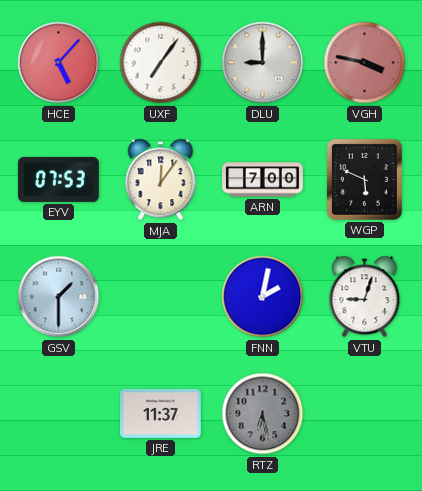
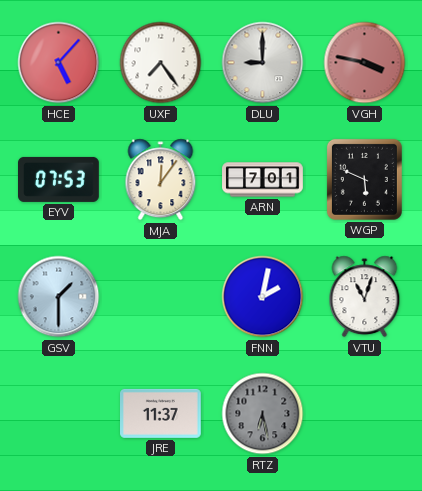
UXF: 7:06 -> 7:24 (161, 63)
ARN: 7:00 -> 7:01 (263, 180)
VTU: 9:03 -> 11:03 (365, 297)
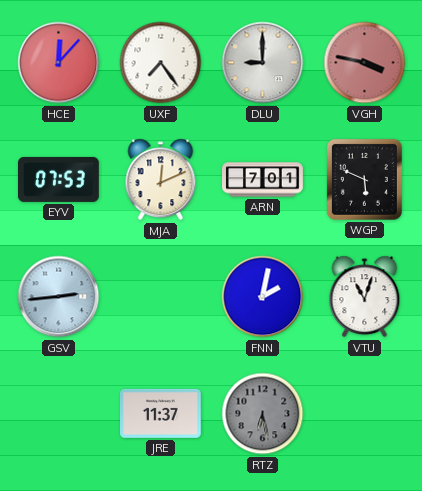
HCE: 5:07 -> 12:07 (59, 63)
MJA: 12:06 -> 12:11 (161, 180)
GSV: 1:30 -> 2:44 (59, 297)
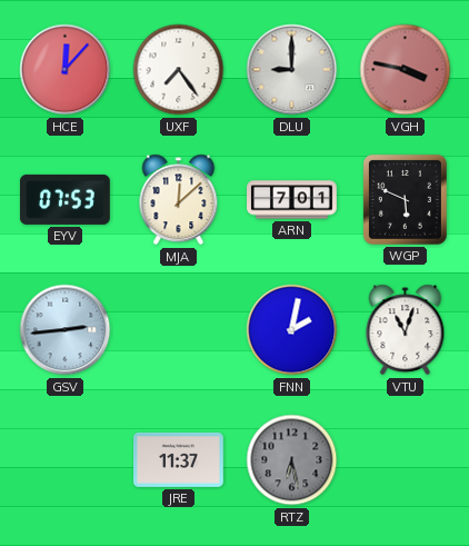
MJA: 12:11 -> 12:08 (179, 200)
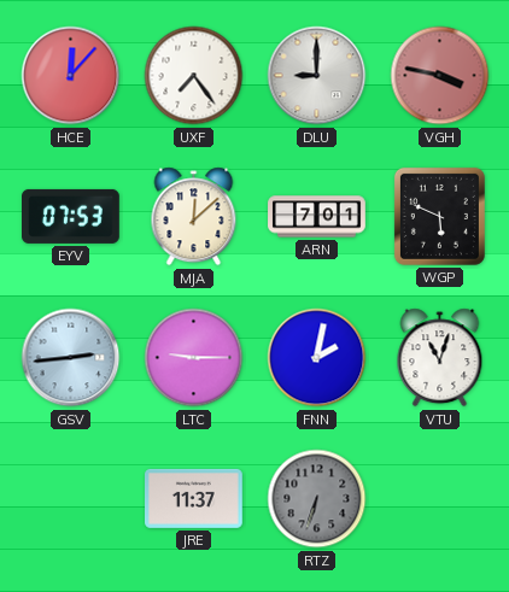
LTC: none -> 9:15 (194, 358)
RTZ: 6:28 -> 6:33 (317, 499)
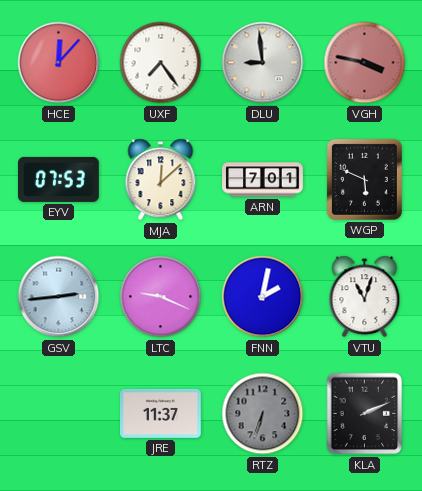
DLU: 9:00 -> 8:59 (263, 63)
LTC: 9:15 -> 9:19 (161, 297)
KLA: none -> 2:11 (365, 414)
